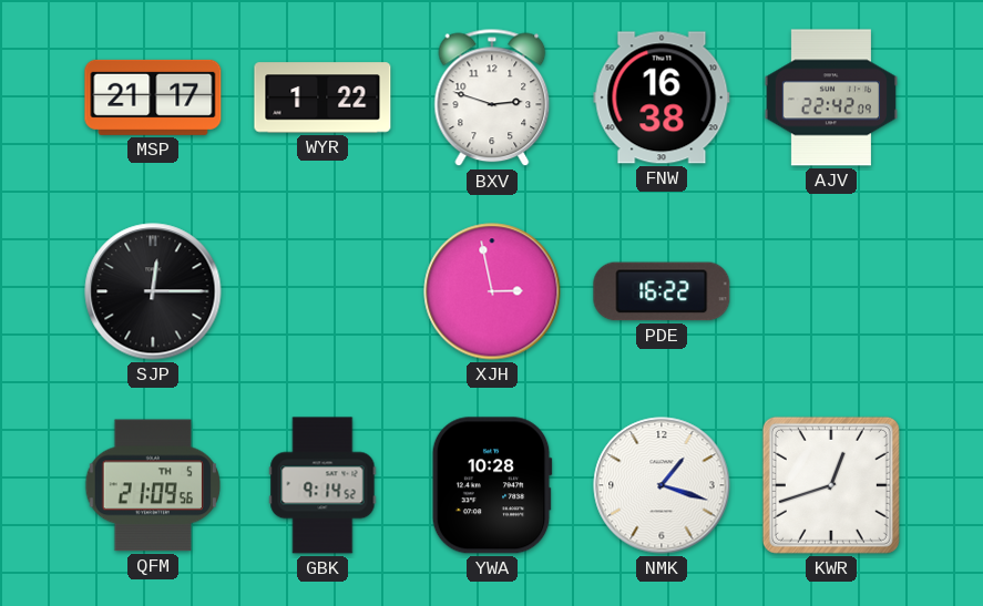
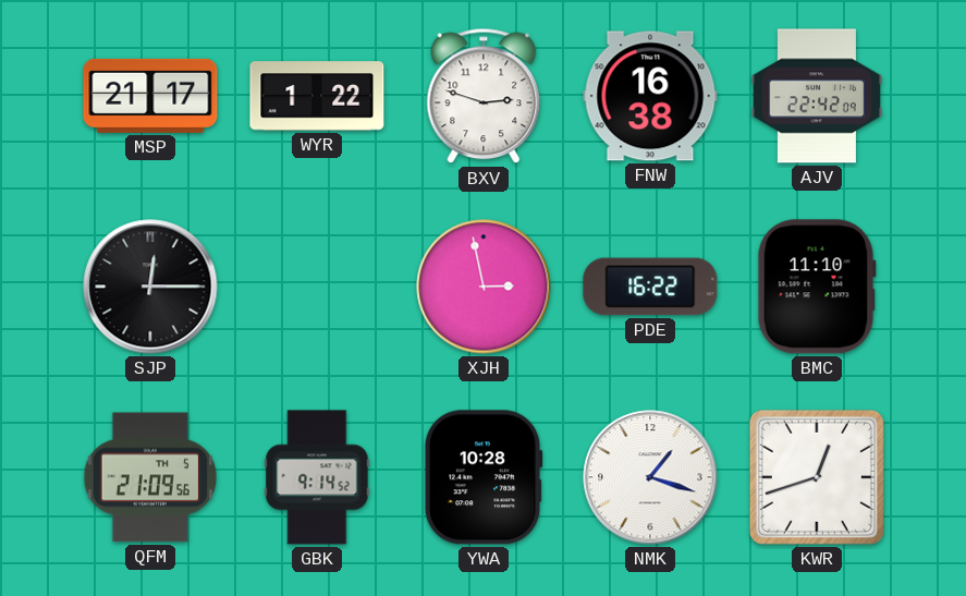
BMC: none -> 11:10 (817, 287)
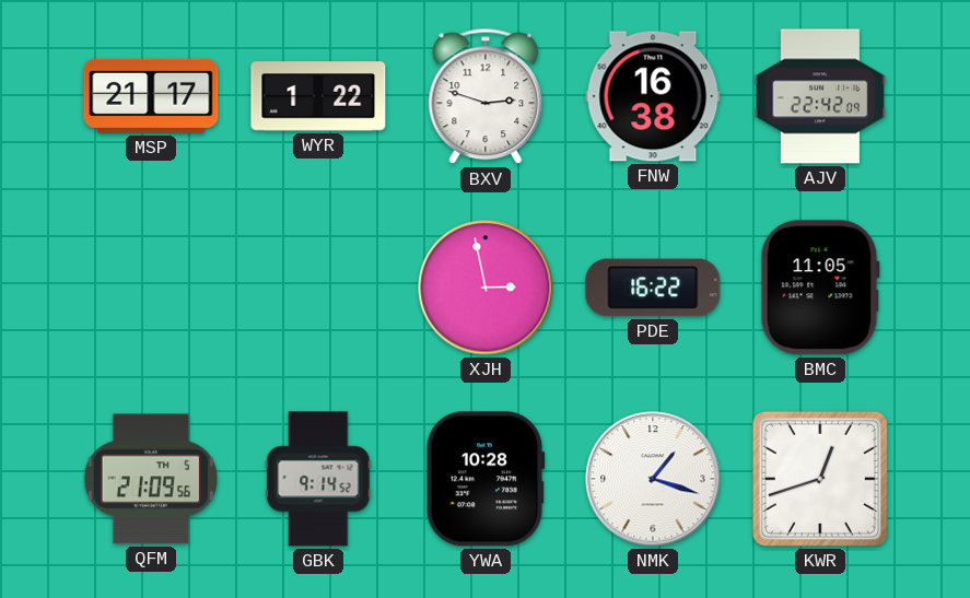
SJP: 12:15 -> none (150, 287)
BMC: 11:10 -> 11:05 (820, 288)
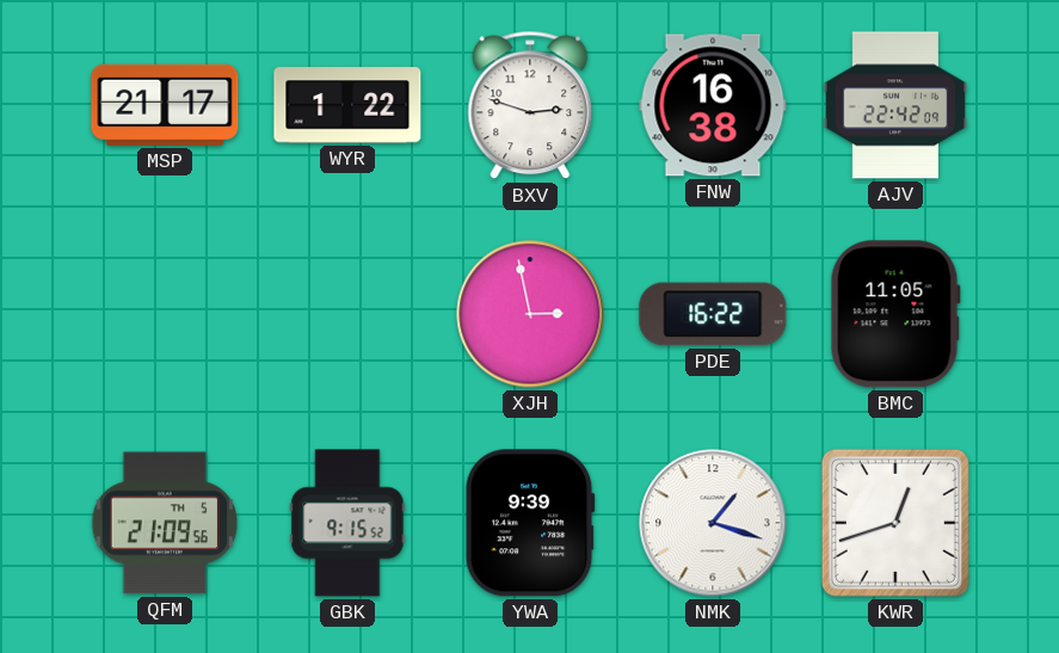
GBK: 9:14 -> 9:15 (347, 523)
YWA: 10:28 -> 9:39 (530, 523)
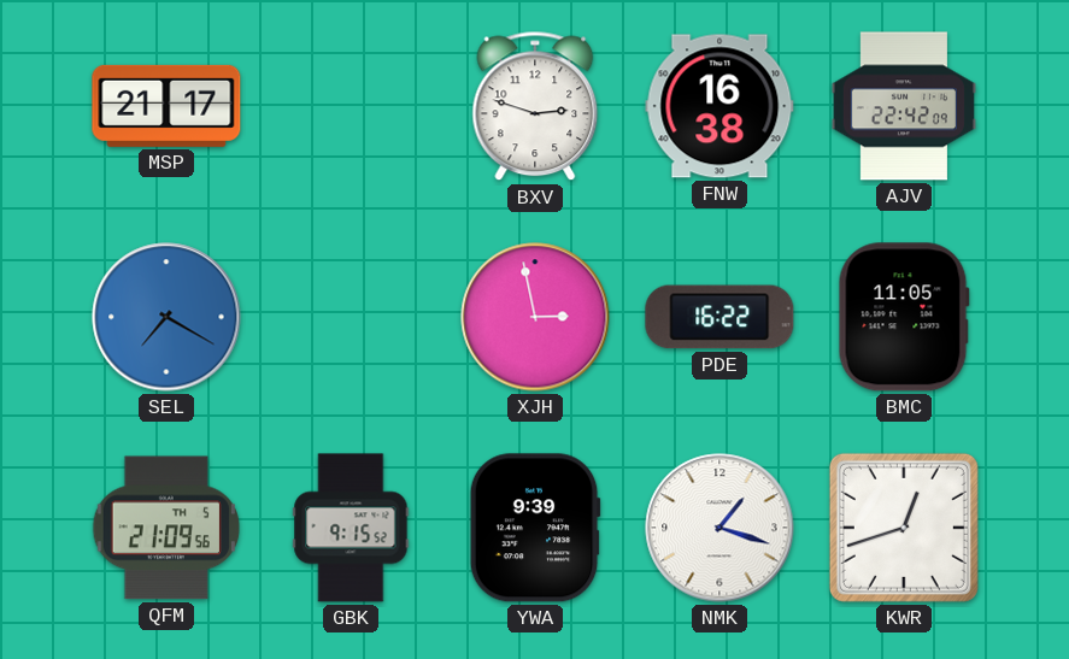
WYR: 1:22 -> none (347, 105)
SEL: none -> 7:20 (166, 317)
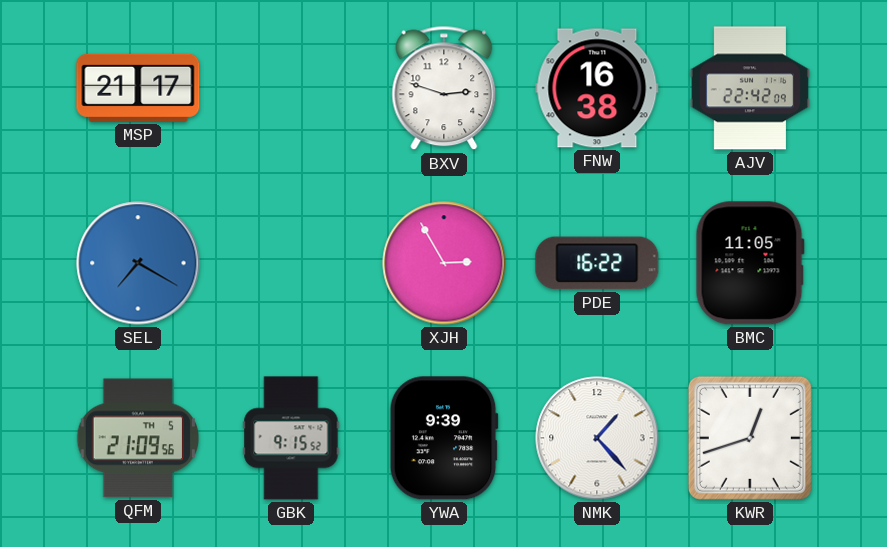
XJH: 2:58 -> 2:55 (444, 263)
NMK: 1:18 -> 1:23 (597, 438)
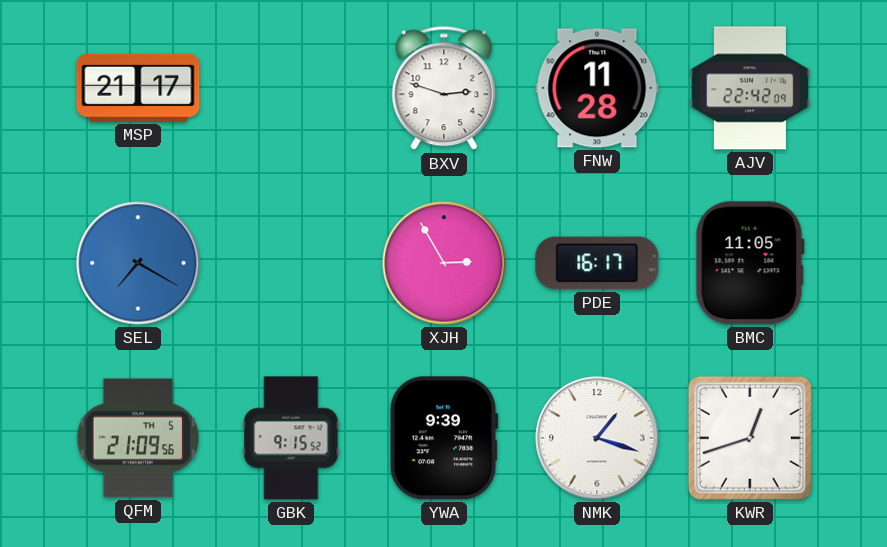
FNW: 16:38 -> 11:28 (597, 88)
PDE: 16:22 -> 16:17 (597, 263)
NMK: 1:23 -> 1:18 (597, 438)
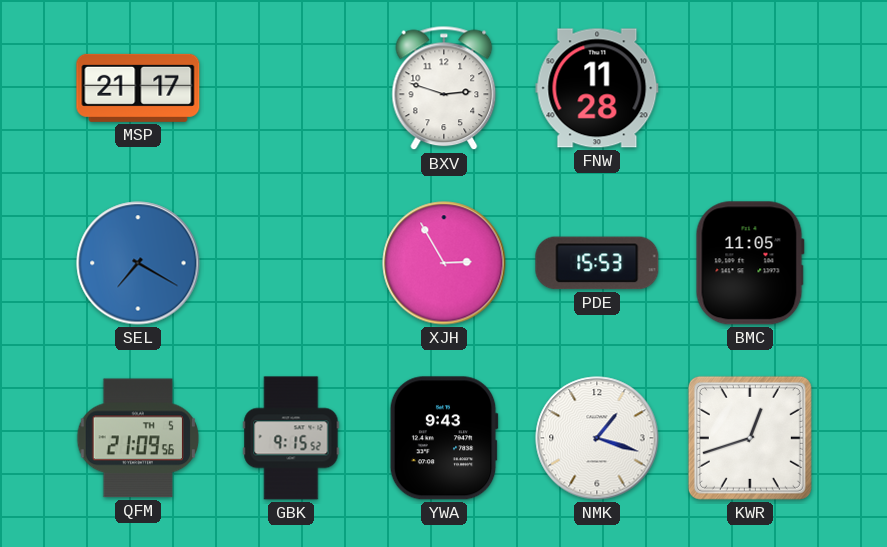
AJV: 22:42 -> none (750, 88)
PDE: 16:17 -> 15:53 (597, 263)
YWA: 9:39 -> 9:43 (444, 438)
